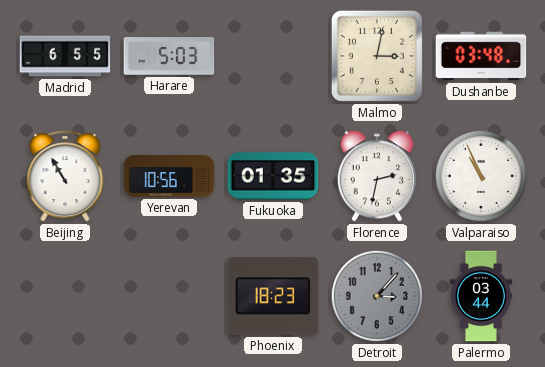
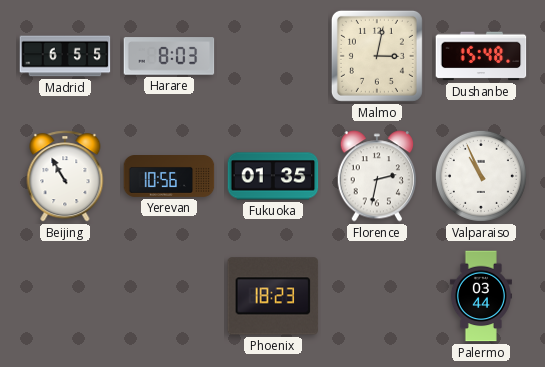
Harare: 5:03 -> 8:03 (169, 56)
Dushanbe: 03:48 -> 15:48 (481, 56)
Detroit: 3:07 -> none (377, 296)
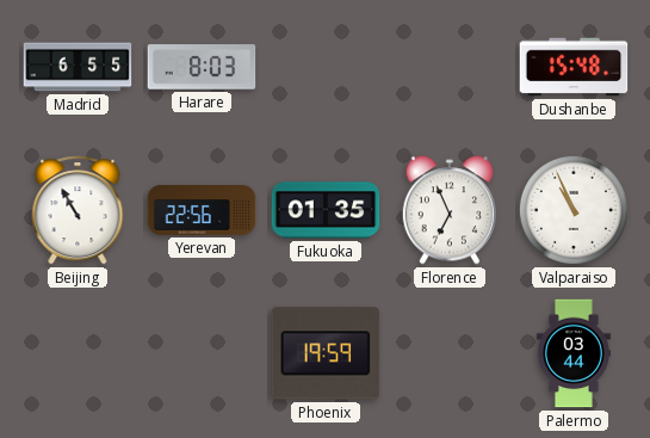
Malmo: 3:02 -> none (377, 56)
Yerevan: 10:56 -> 22:56 (202, 211)
Florence: 2:32 -> 6:56 (448, 210)
Phoenix: 18:23 -> 19:59 (326, 353)
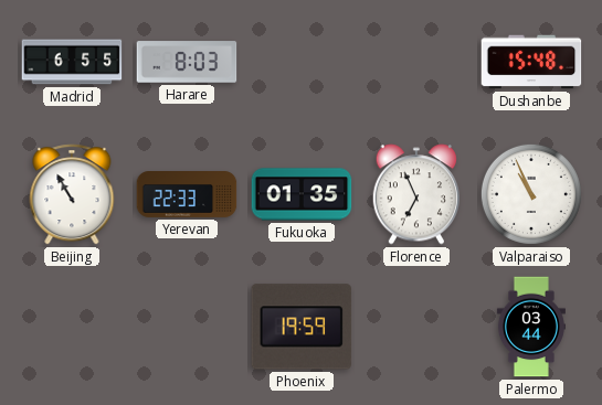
Yerevan: 22:56 -> 22:33 (187, 195)
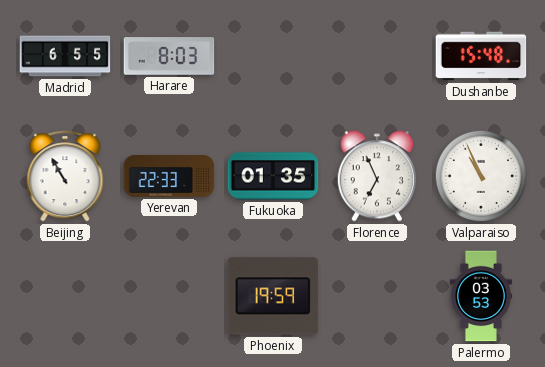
Palermo: 03:44 -> 03:53 (481, 296)
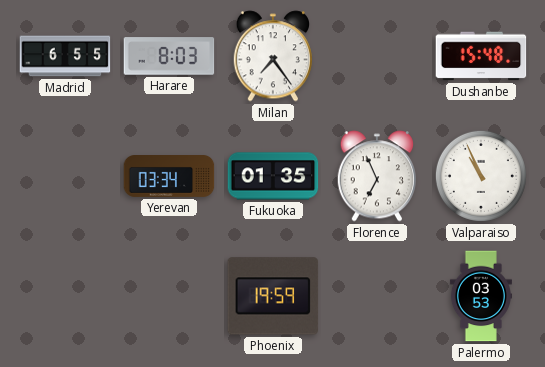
Milan: none -> 7:24 (272, 56)
Beijing: 10:55 -> none (65, 176)
Yerevan: 22:33 -> 03:34 (169, 177)
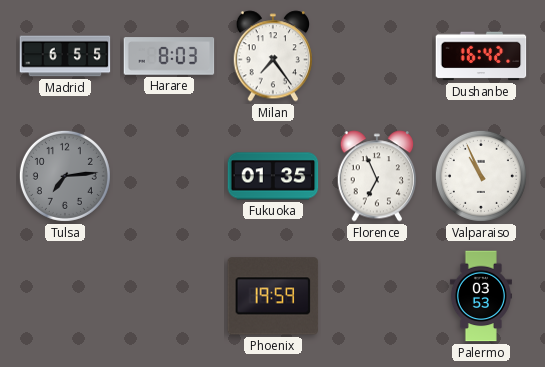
Dushanbe: 15:48 -> 16:42 (481, 56)
Tulsa: none -> 7:14 (65, 176)
Yerevan: 03:34 -> none (169, 177)
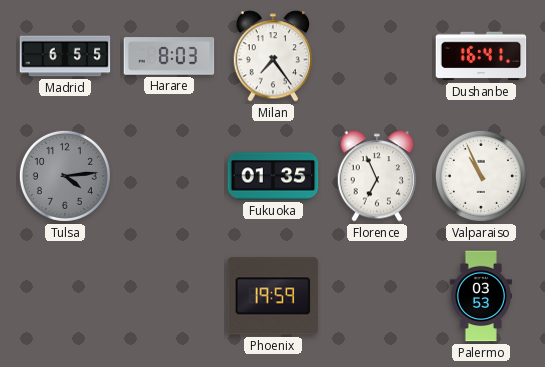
Dushanbe: 16:42 -> 16:41 (481, 56)
Tulsa: 7:14 -> 4:14 (65, 176)
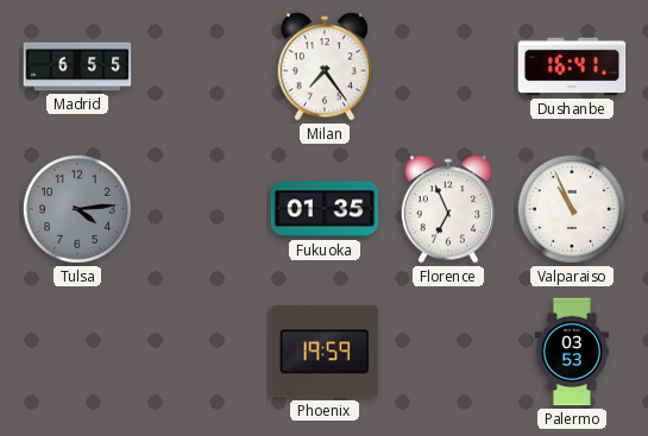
Harare: 8:03 -> none (169, 56)
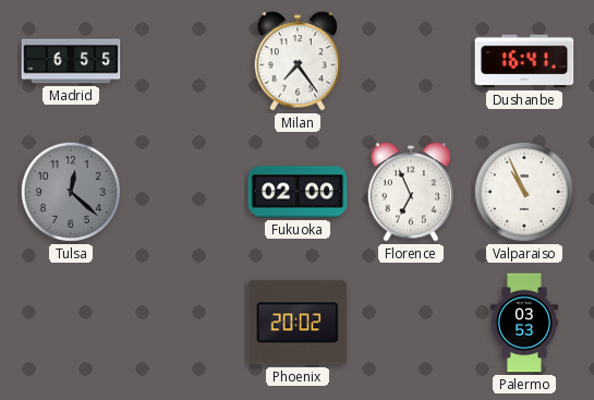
Tulsa: 4:14 -> 12:22 (71, 192)
Fukuoka: 01:35 -> 02:00 (298, 192)
Phoenix: 19:59 -> 20:02 (298, 323)
